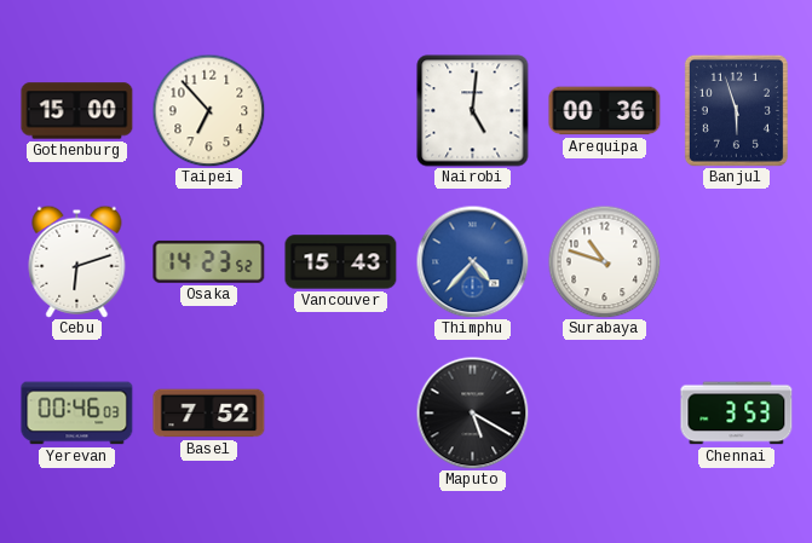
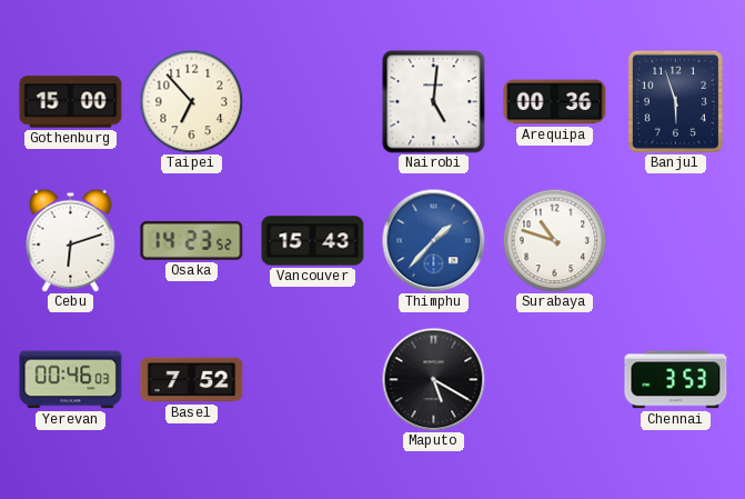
Thimphu: 4:37 -> 1:37 (433, 240)
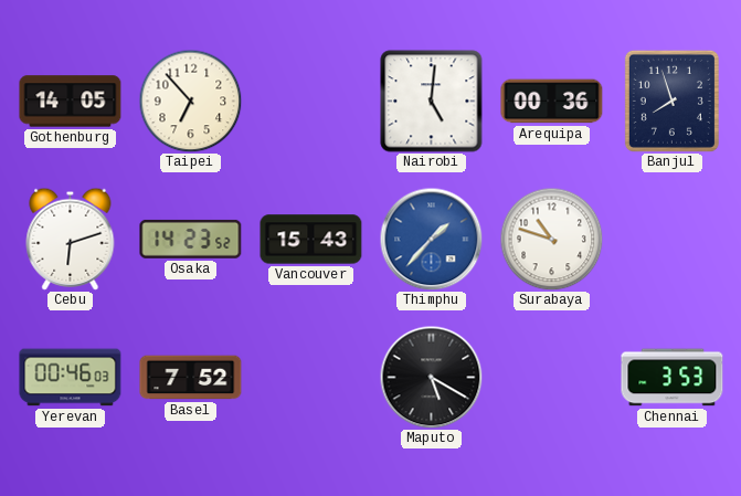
Gothenburg: 15:00 -> 14:05 (71, 102)
Banjul: 5:57 -> 7:57 (671, 101)
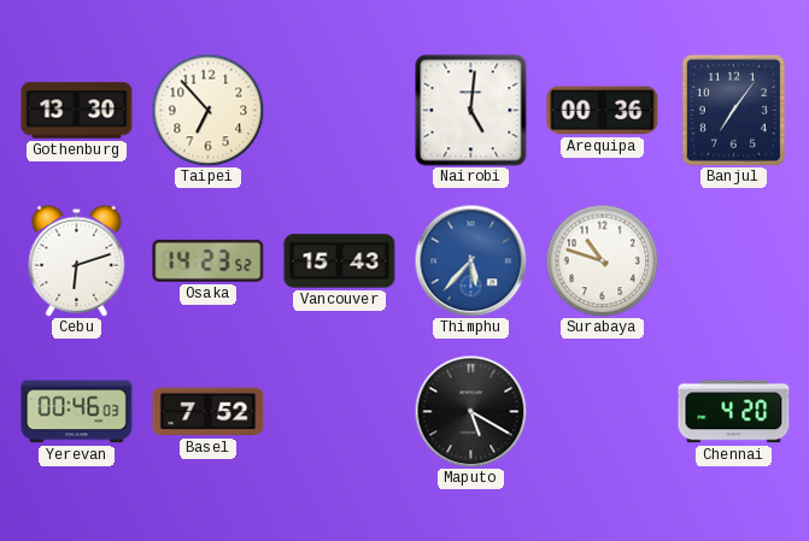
Gothenburg: 14:05 -> 13:30 (77, 111)
Banjul: 7:57 -> 7:06 (733, 110)
Thimphu: 1:37 -> 5:37 (470, 260)
Chennai: 3:53 -> 4:20 (734, 412)
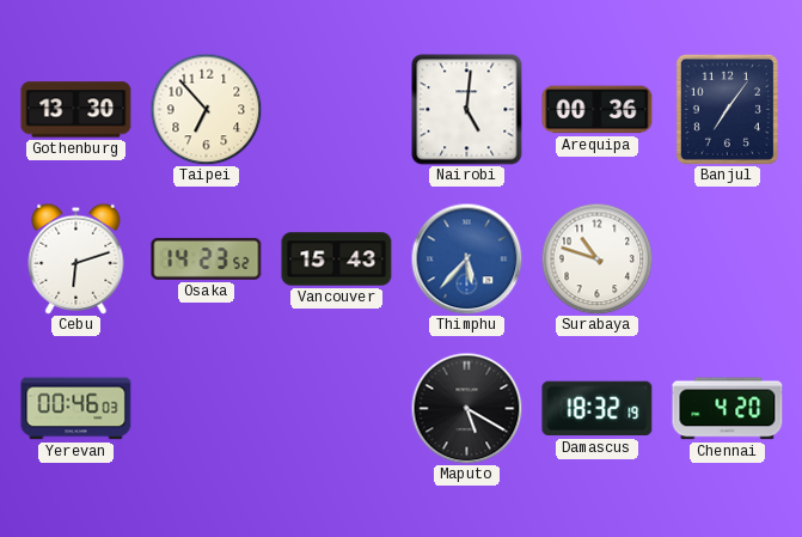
Basel: 7:52 -> none (209, 412)
Damascus: none -> 18:32 (598, 409)
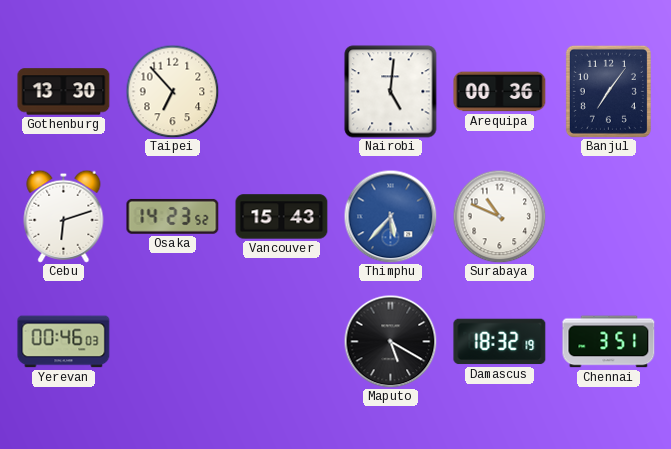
Surabaya: 10:48 -> 10:49 (499, 216)
Chennai: 4:20 -> 3:51 (609, 342)
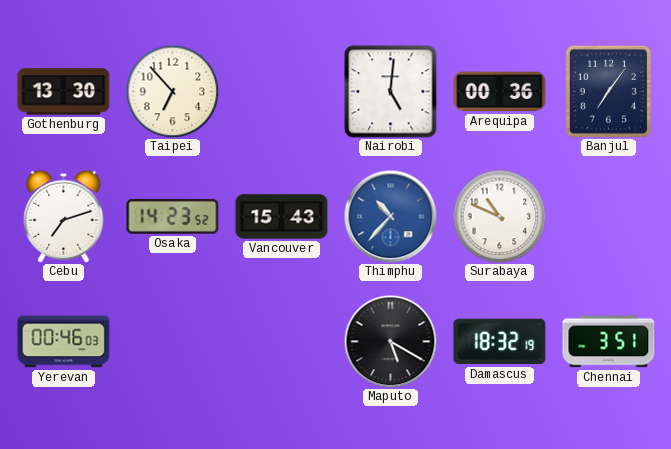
Cebu: 6:12 -> 7:12 (64, 216)
Thimphu: 5:37 -> 10:37 (390, 216)
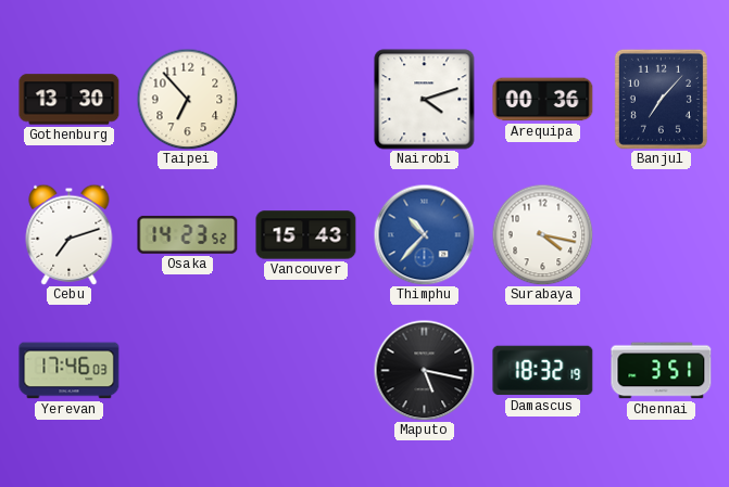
Nairobi: 5:01 -> 4:12 (425, 100)
Banjul: 7:06 -> 7:07 (661, 99)
Surabaya: 10:49 -> 4:17 (542, 234)
Yerevan: 00:46 -> 17:46 (70, 371)
Maputo: 5:20 -> 5:17 (424, 370)
